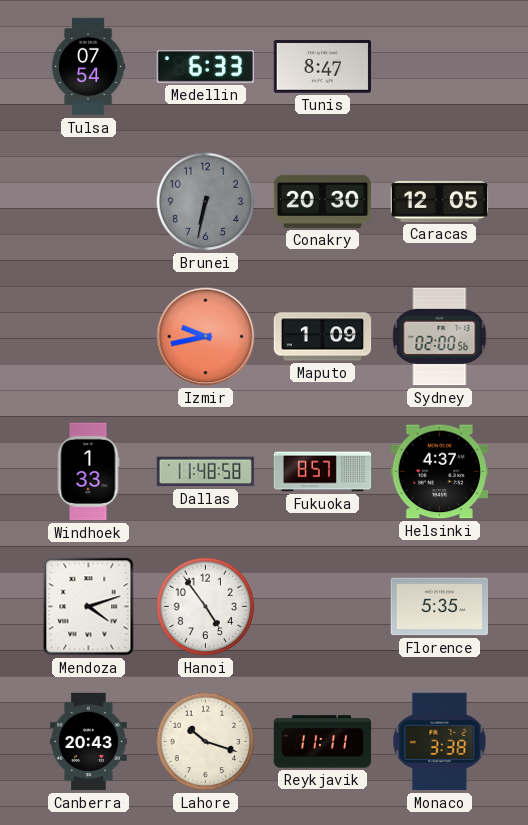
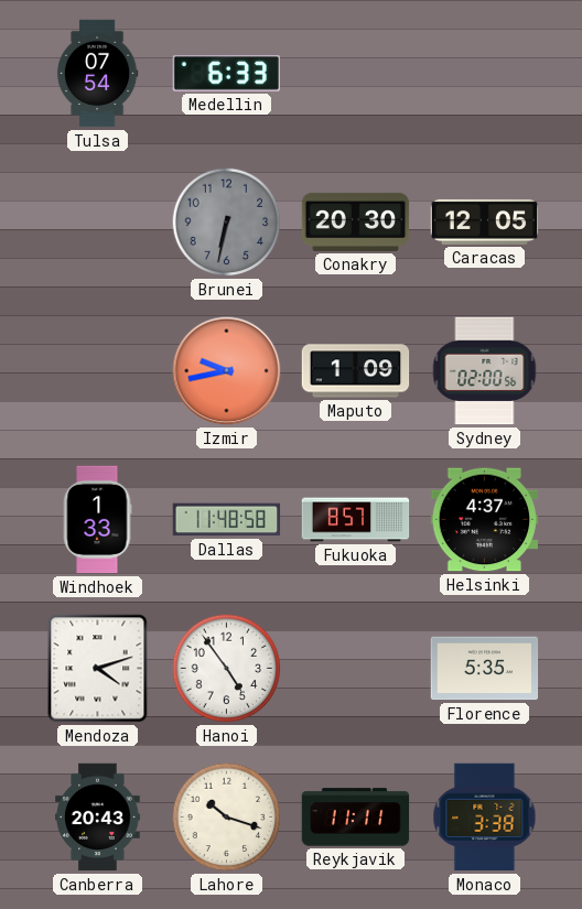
Tunis: 8:47 -> none (323, 66)
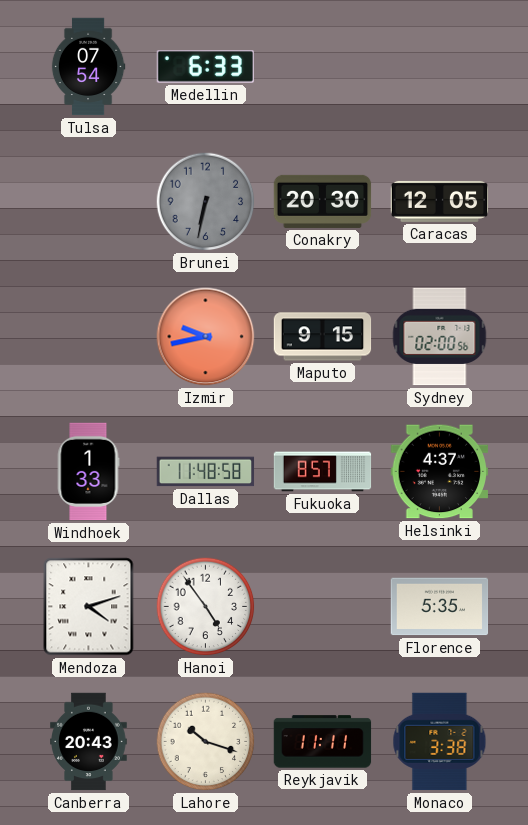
Maputo: 1:09 -> 9:15 (323, 337)
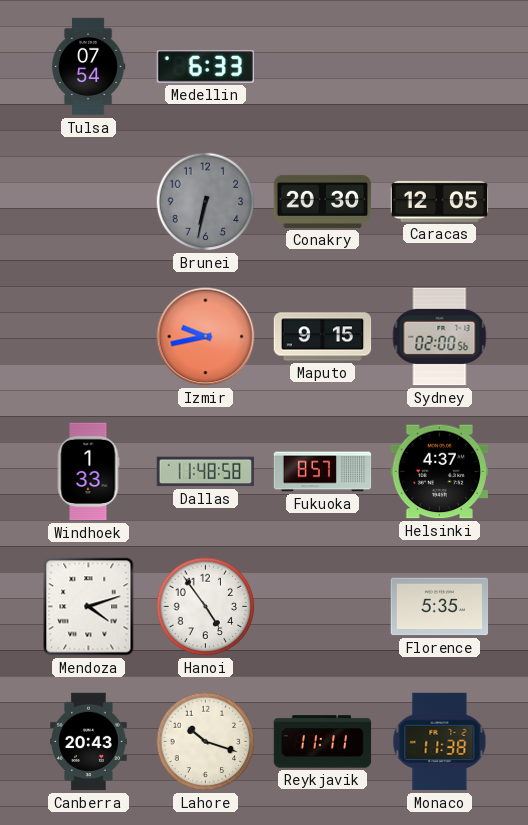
Monaco: 3:38 -> 11:38 (440, 742)
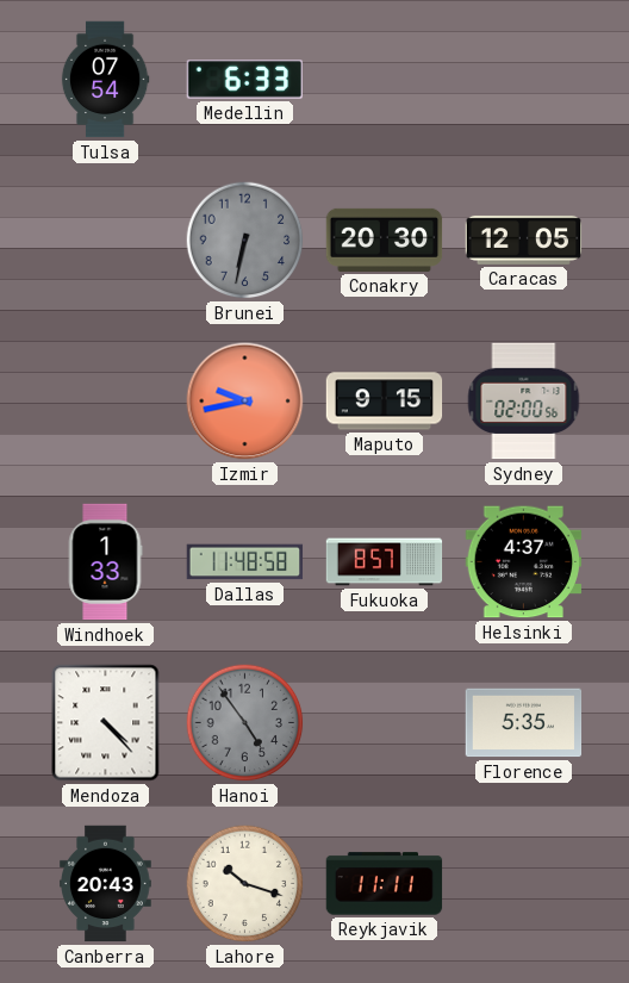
Mendoza: 4:12 -> 4:23 (106, 723)
Hanoi dial: white -> grey (245, 723)
Monaco: 11:38 -> none (440, 742)
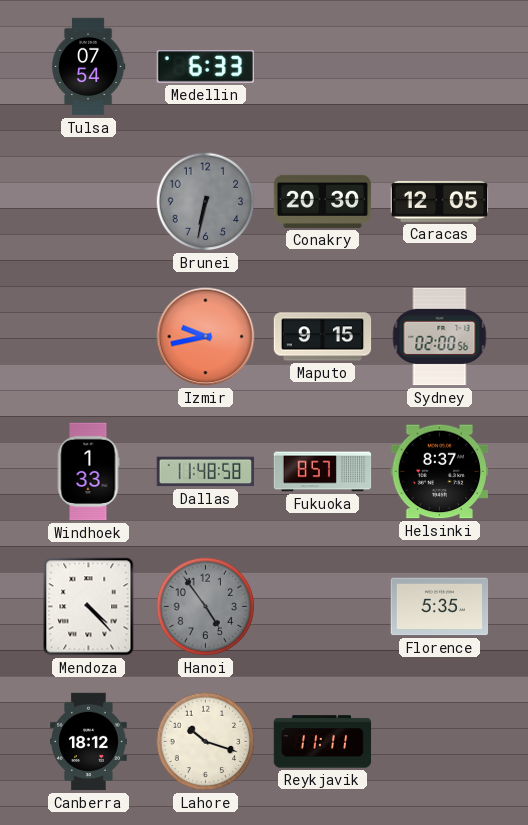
Helsinki: 4:37 -> 8:37 (440, 472)
Canberra: 20:43 -> 18:12 (89, 742)
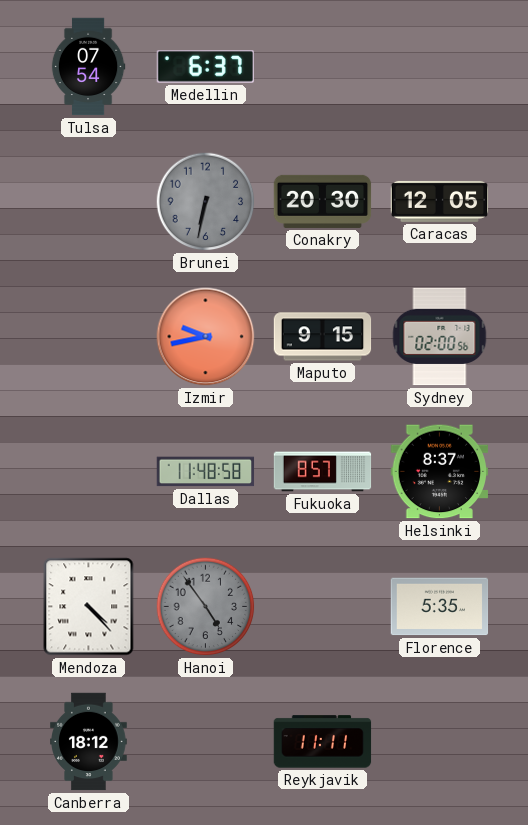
Medellin: 6:33 -> 6:37 (205, 67)
Windhoek: 1:33 -> none (88, 472)
Lahore: 10:18 -> none (206, 742)
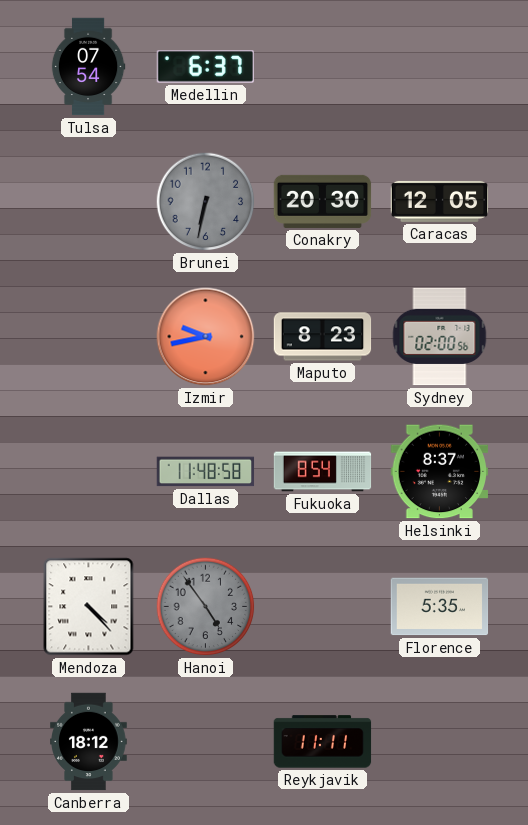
Maputo: 9:15 -> 8:23 (323, 337)
Fukuoka: 8:57 -> 8:54 (323, 472)
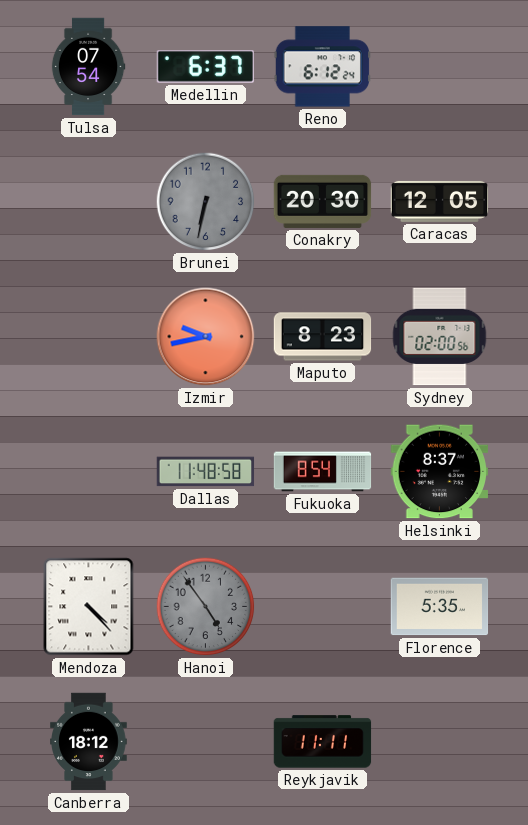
Reno: none -> 6:12 (322, 67)
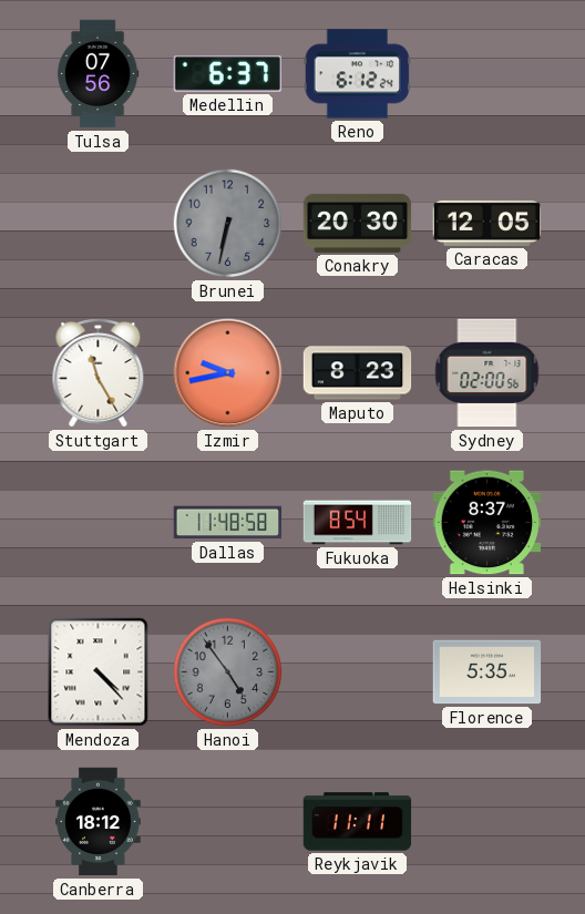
Tulsa: 07:54 -> 07:56 (97, 74)
Stuttgart: none -> 11:25 (99, 373)
